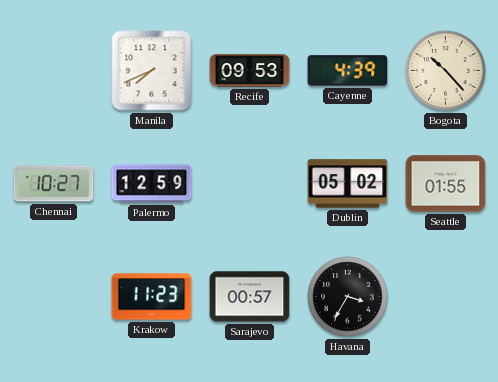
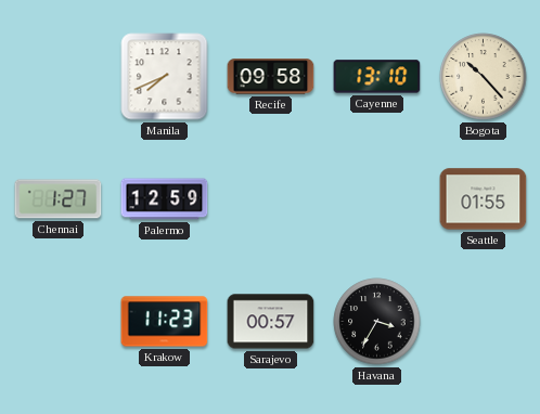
Recife: 09:53 -> 09:58 (271, 77)
Cayenne: 4:39 -> 13:10 (377, 77)
Chennai: 10:27 -> 1:27 (59, 199)
Dublin: 05:02 -> none (348, 184)
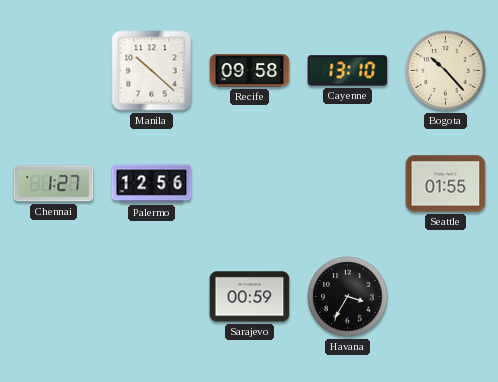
Manila: 7:41 -> 10:22 (152, 71)
Palermo: 12:59 -> 12:56 (152, 184)
Krakow: 11:23 -> none (165, 322)
Sarajevo: 00:57 -> 00:59 (250, 297)
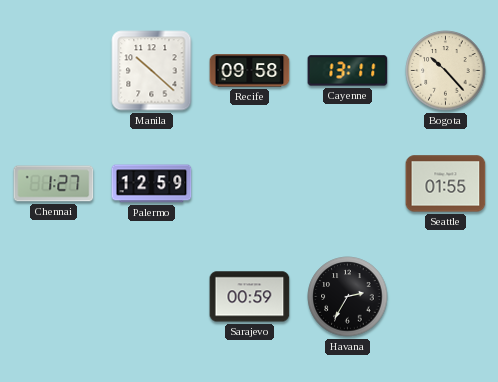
Cayenne: 13:10 -> 13:11 (348, 71)
Palermo: 12:56 -> 12:59 (152, 184)
Havana: 3:35 -> 2:35 (348, 297)
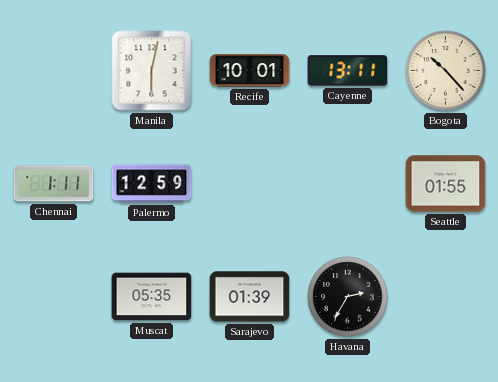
Manila: 10:22 -> 6:02 (152, 71)
Recife: 09:58 -> 10:01 (250, 71)
Chennai: 1:27 -> 1:11 (54, 184)
Muscat: none -> 05:35 (152, 297)
Sarajevo: 00:59 -> 01:39 (250, 297)
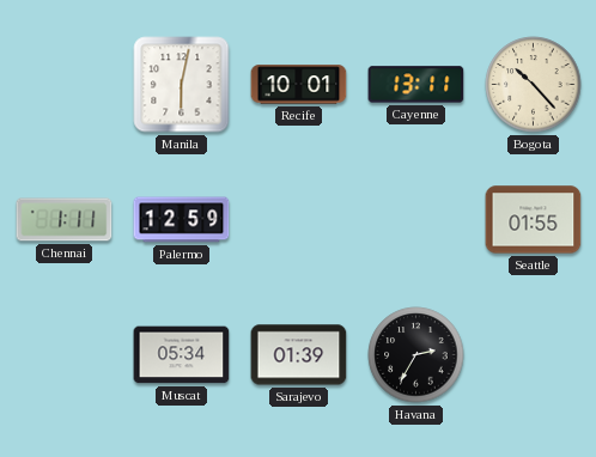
Muscat: 05:35 -> 05:34 (182, 355)
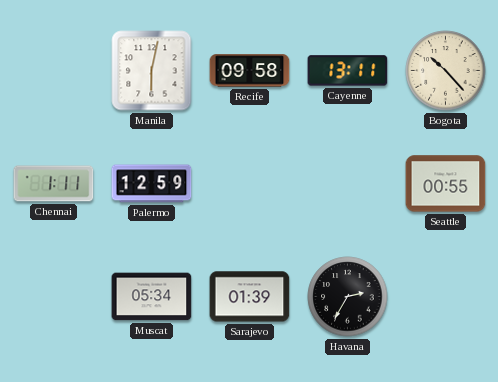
Recife: 10:01 -> 09:58 (250, 71)
Seattle: 01:55 -> 00:55 (446, 184)
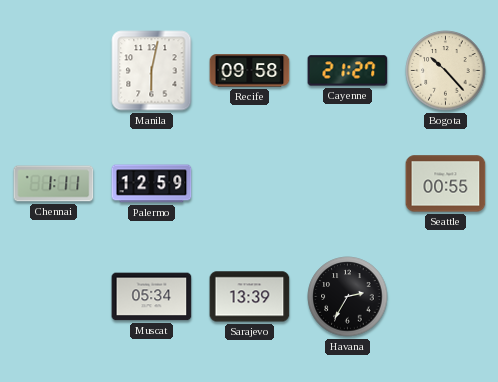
Cayenne: 13:11 -> 21:27 (348, 71)
Sarajevo: 01:39 -> 13:39 (250, 297)
